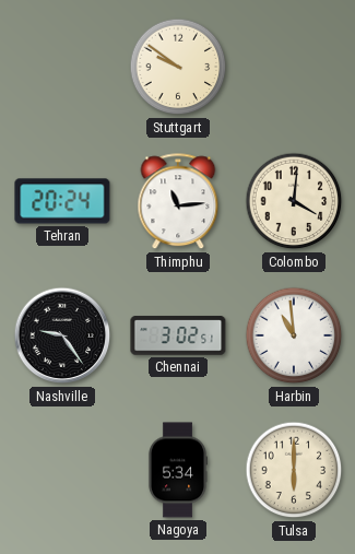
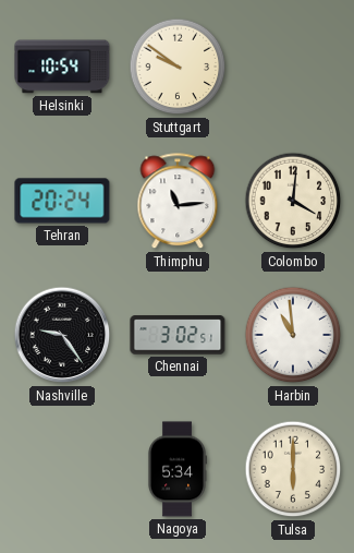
Helsinki: none -> 10:54 (62, 67)
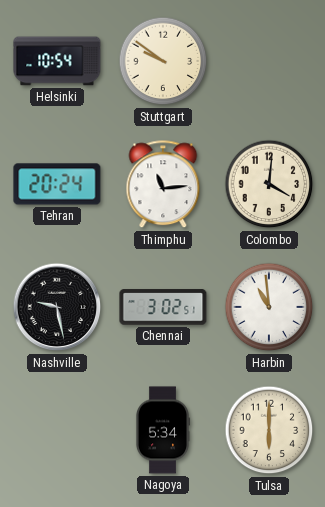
Nashville: 9:24 -> 9:28 (57, 307)
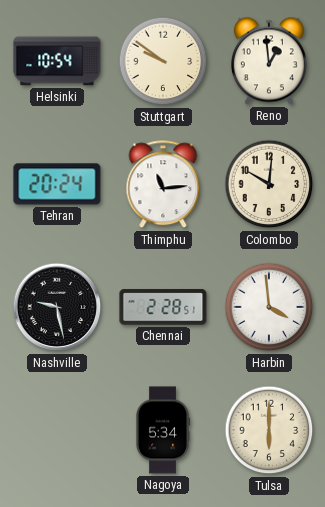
Reno: none -> 12:59 (269, 61)
Colombo: 4:01 -> 10:01 (269, 184)
Chennai: 3:02 -> 2:28 (163, 307)
Harbin: 10:59 -> 3:59 (269, 307)
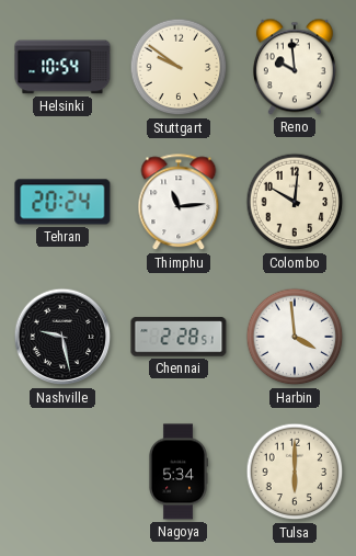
Reno: 12:59 -> 9:59 (295, 67)
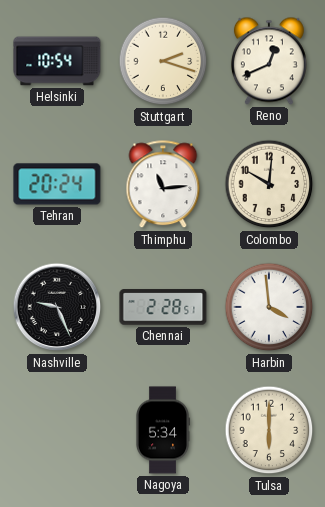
Stuttgart: 9:51 -> 2:18 (163, 61)
Reno: 9:59 -> 12:41 (269, 61)
Nashville: 9:28 -> 9:26 (57, 307)
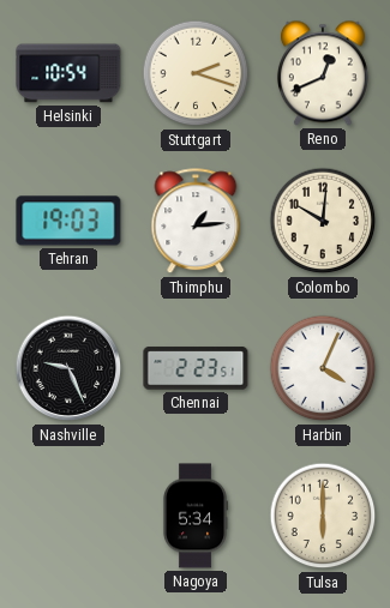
Tehran: 20:24 -> 19:03 (68, 221)
Thimphu: 11:14 -> 1:14 (196, 222)
Chennai: 2:28 -> 2:23 (196, 368)
Harbin: 3:59 -> 4:04 (323, 368)
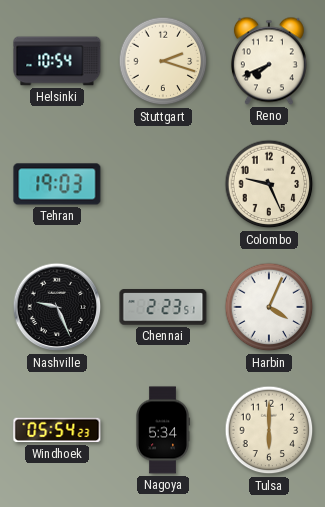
Reno: 12:41 -> 7:41 (269, 61)
Thimphu: 1:14 -> none (196, 222)
Colombo: 10:01 -> 9:26 (269, 184)
Windhoek: none -> 05:54 (57, 430)
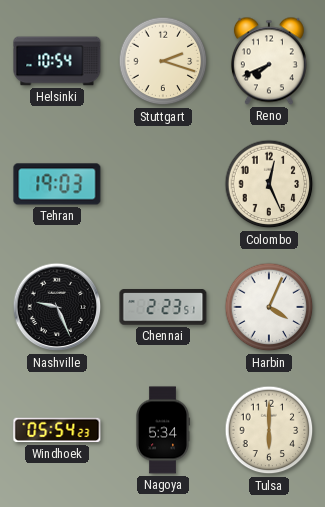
Colombo: 9:26 -> 12:26 (269, 184)
